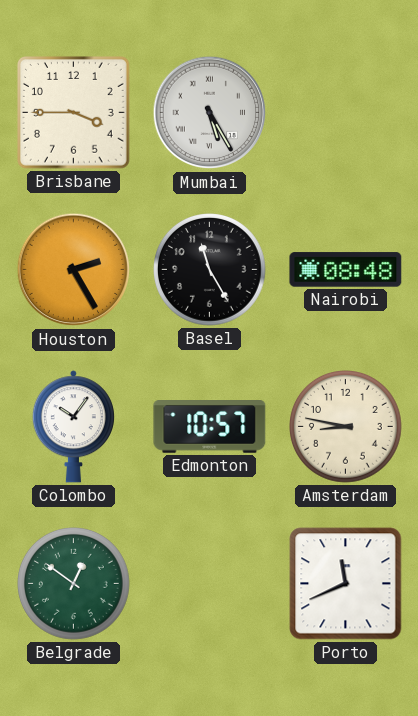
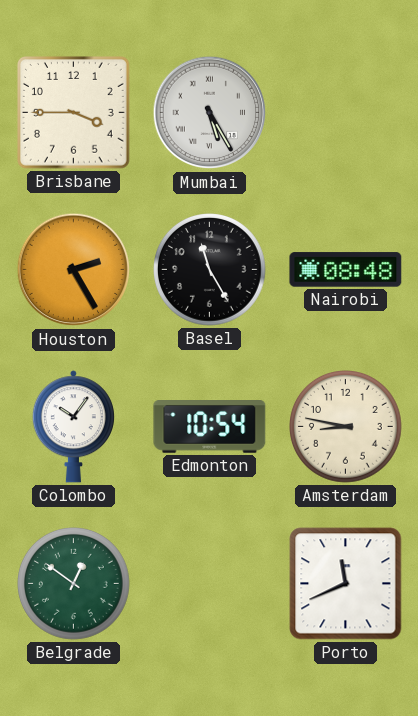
Edmonton: 10:57 -> 10:54 (210, 427)
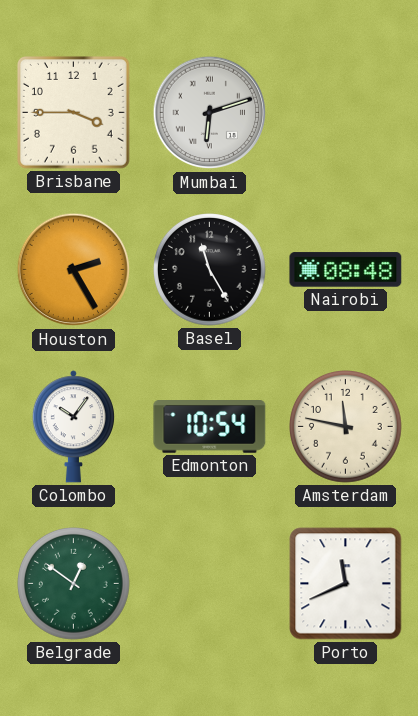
Mumbai: 5:25 -> 6:12 (210, 113)
Amsterdam: 8:47 -> 11:47 (346, 427)
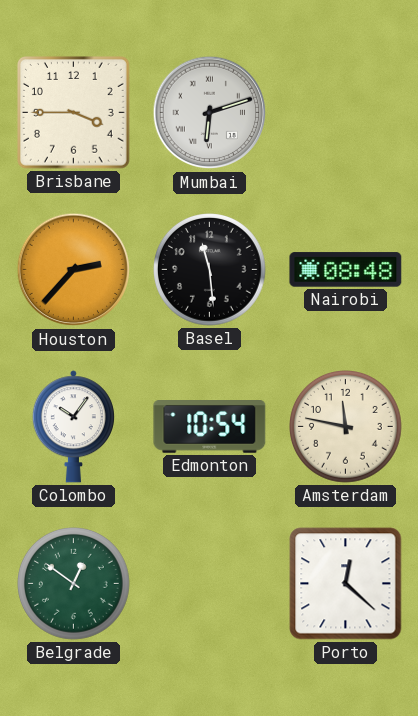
Houston: 2:25 -> 2:37 (74, 270)
Basel: 11:25 -> 11:29 (210, 270)
Porto: 11:41 -> 12:22 (346, 584)
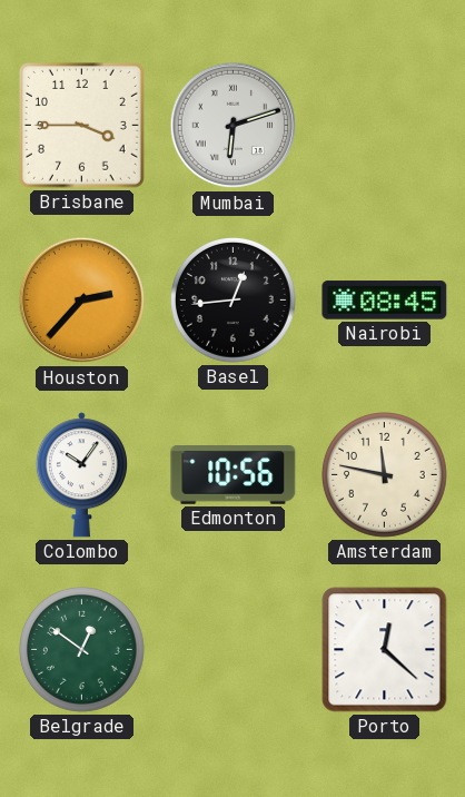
Basel: 11:29 -> 12:44 (234, 301)
Nairobi: 08:48 -> 08:45 (385, 301)
Edmonton: 10:54 -> 10:56 (234, 475)
